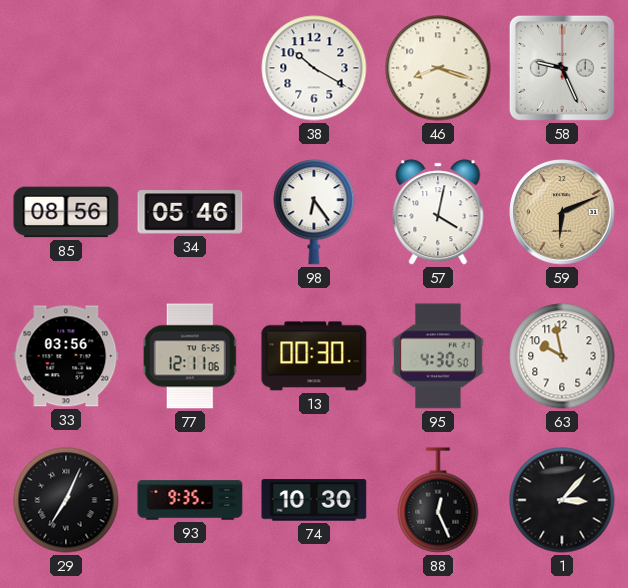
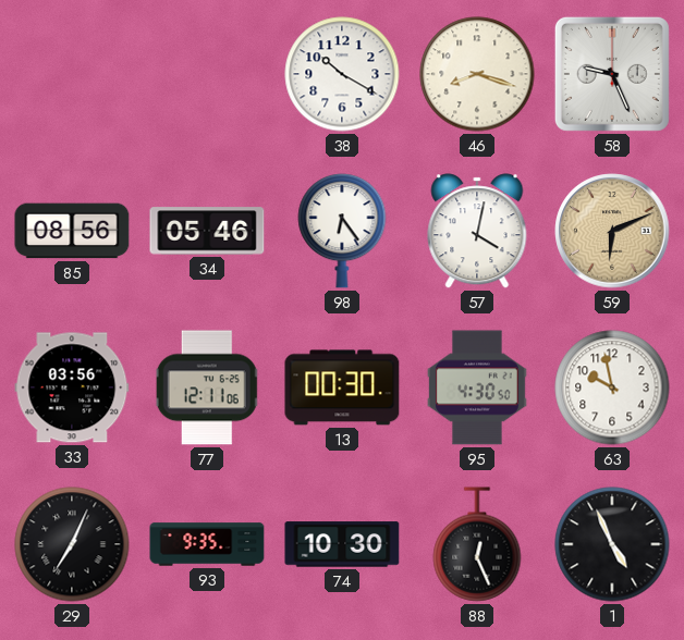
1: 3:07 -> 4:56 (612, 544)
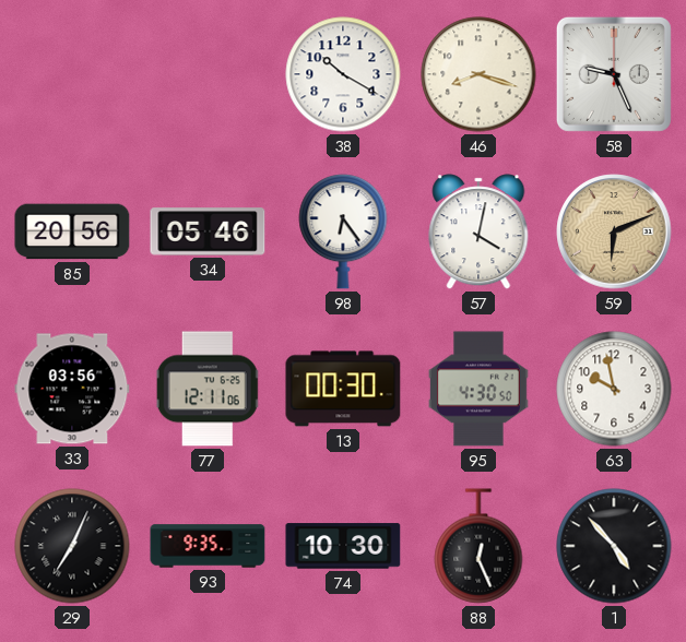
85: 08:56 -> 20:56 (72, 231)
1: 4:56 -> 4:53 (614, 546)
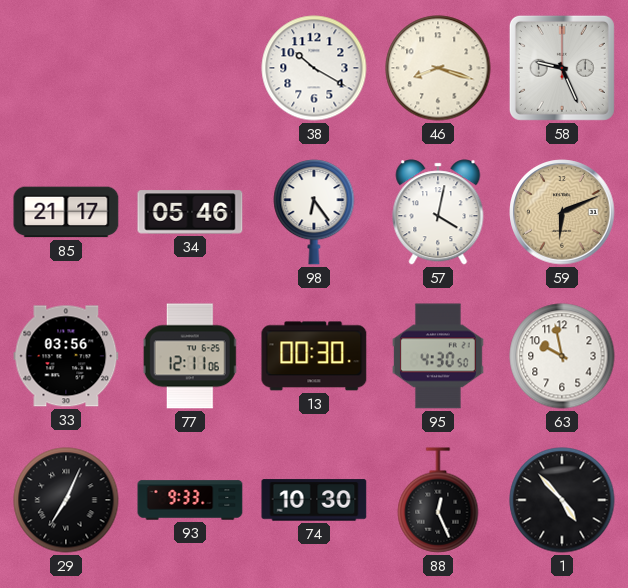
85: 20:56 -> 21:17 (66, 212)
93: 9:35 -> 9:33 (190, 500)
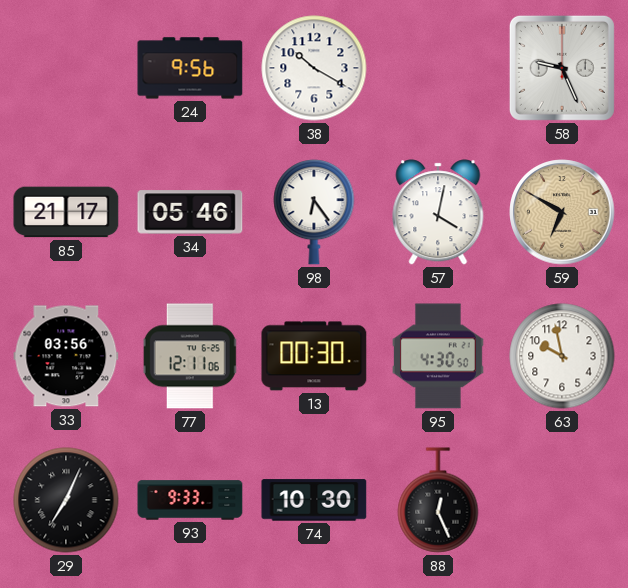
24: none -> 9:56 (190, 68)
46: 8:18 -> none (438, 68)
59: 6:11 -> 6:50 (562, 212)
1: 4:53 -> none (562, 500)
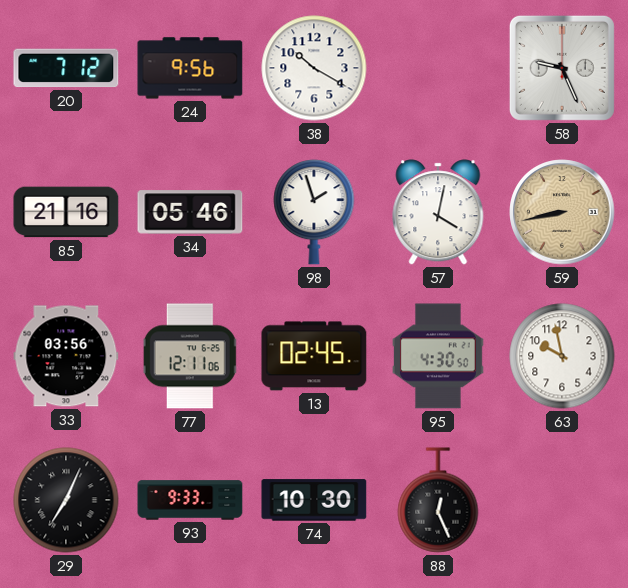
20: none -> 7:12 (66, 68)
85: 21:17 -> 21:16 (66, 212)
98: 6:24 -> 1:57 (314, 213)
59: 6:50 -> 8:43 (562, 212)
13: 00:30 -> 02:45 (314, 356)
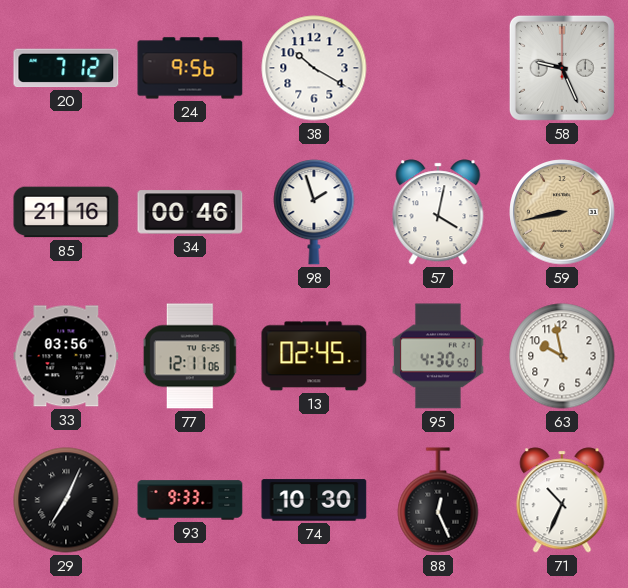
34: 05:46 -> 00:46 (190, 212)
71: none -> 10:34 (562, 500)
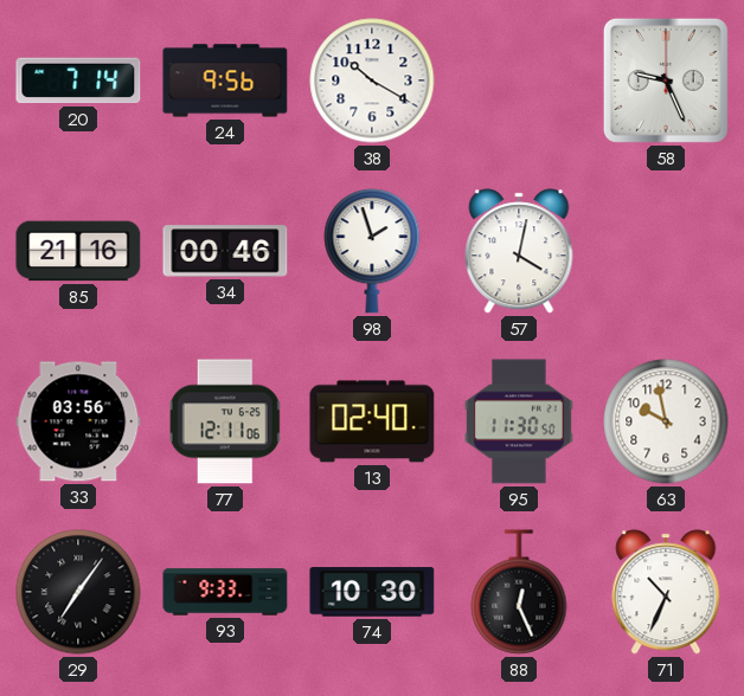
20: 7:12 -> 7:14 (78, 80)
59: 8:43 -> none (562, 212)
13: 02:45 -> 02:40 (372, 421)
95: 4:30 -> 11:30 (519, 421)
29: 7:04 -> 7:06 (78, 592)
